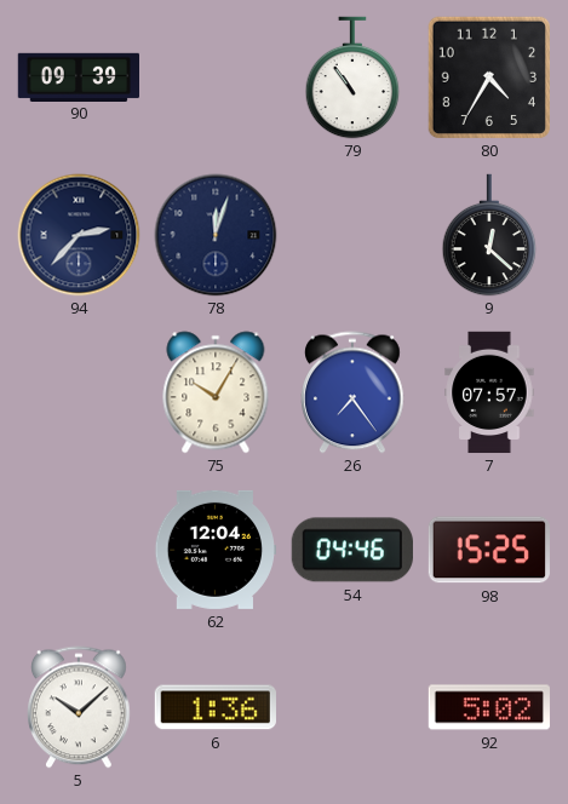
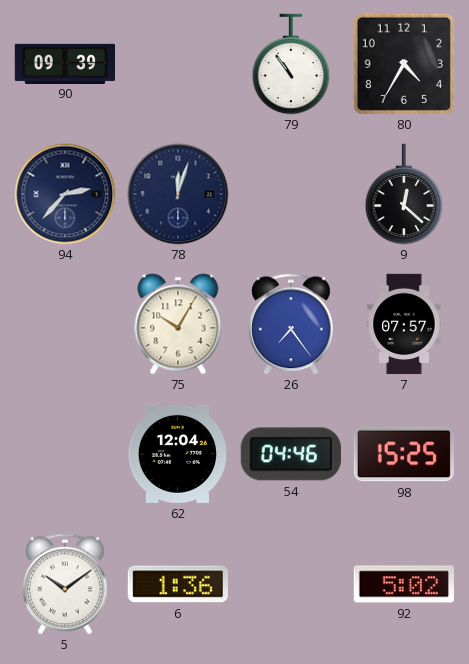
5: 10:08 -> 10:09 (66, 584)
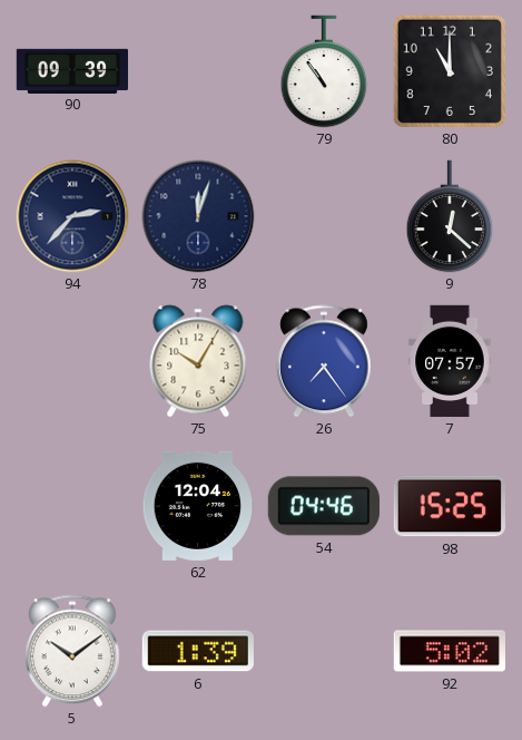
80: 4:35 -> 11:00 (450, 71)
6: 1:36 -> 1:39 (198, 651)
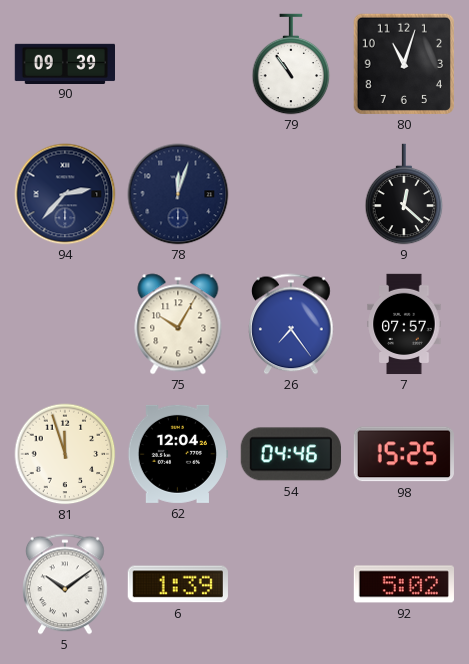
80: 11:00 -> 11:03 (404, 64)
81: none -> 11:57 (65, 454)
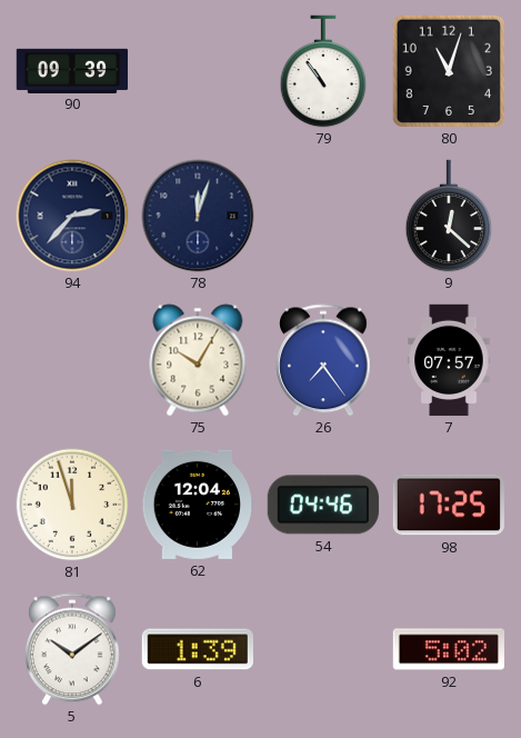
98: 15:25 -> 17:25 (449, 505)
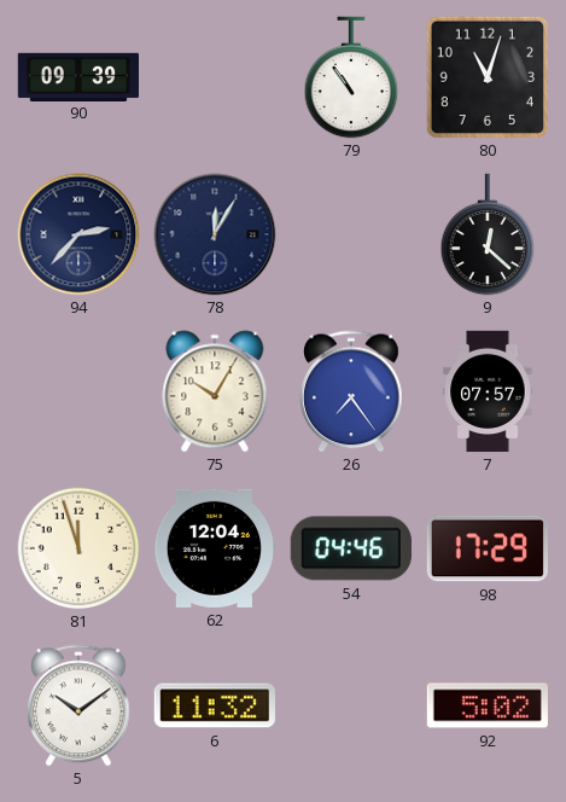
78: 12:03 -> 12:05 (215, 234)
98: 17:25 -> 17:29 (488, 548)
6: 1:39 -> 11:32 (215, 705)
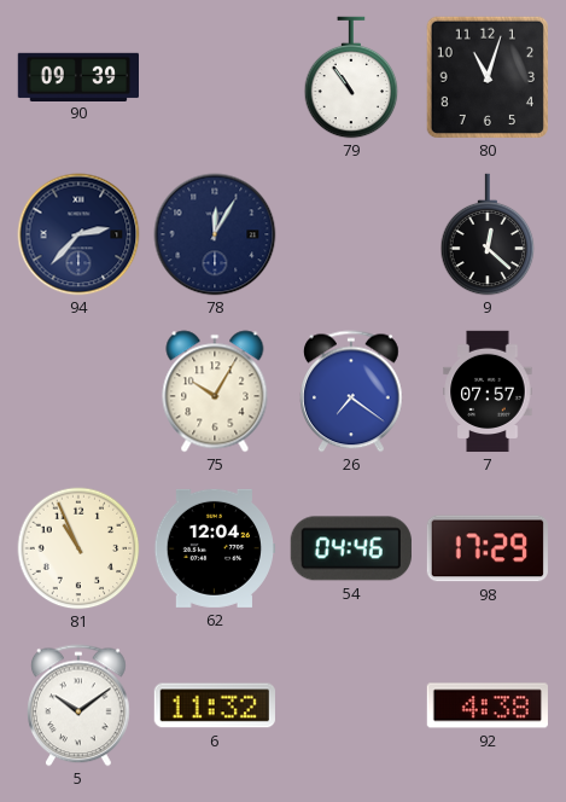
26: 7:24 -> 7:21 (352, 391)
81: 11:57 -> 10:56 (78, 548)
92: 5:02 -> 4:38 (488, 705)
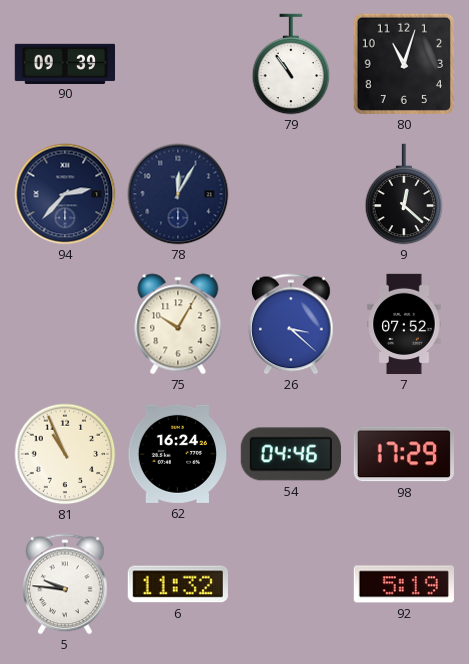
26: 7:21 -> 3:22 (292, 324)
7: 07:57 -> 07:52 (404, 324)
62: 12:04 -> 16:24 (177, 454)
5: 10:09 -> 9:46 (66, 584)
92: 4:38 -> 5:19 (404, 584)
